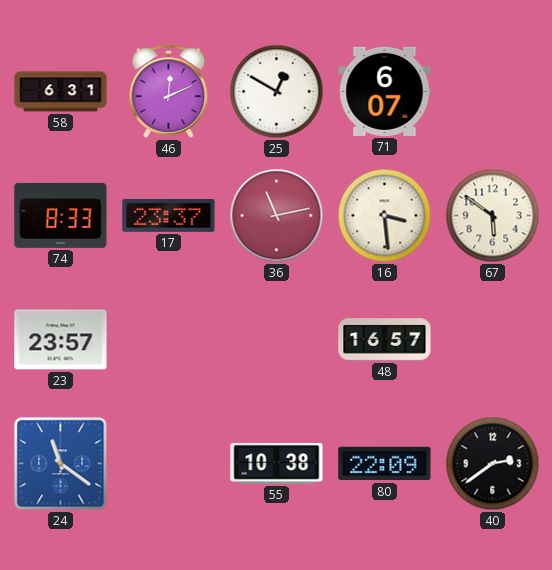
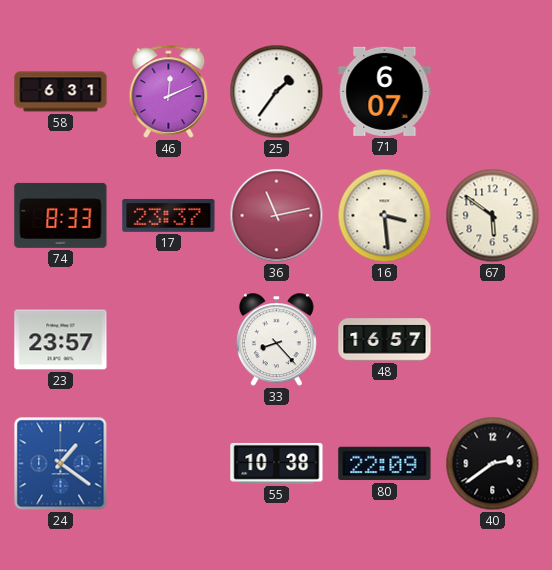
25: 12:50 -> 1:36 (277, 92)
33: none -> 8:23 (276, 340)
24: 11:21 -> 1:21 (61, 464)
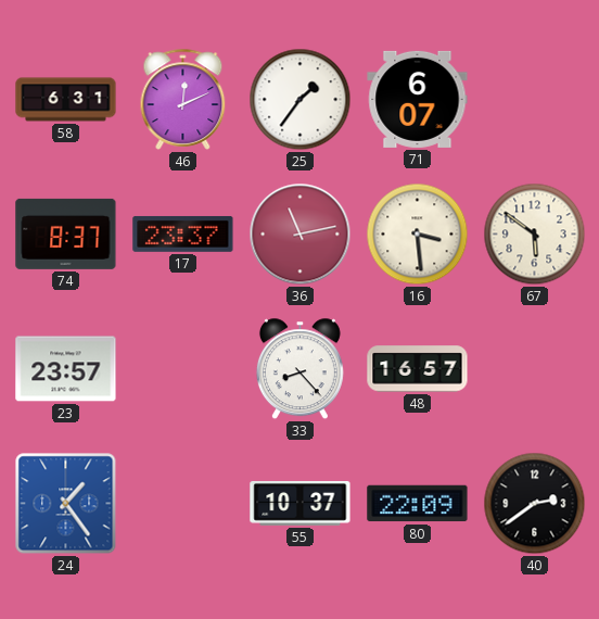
74: 8:33 -> 8:37 (66, 233)
24: 1:21 -> 1:24 (66, 504)
55: 10:38 -> 10:37 (301, 503)
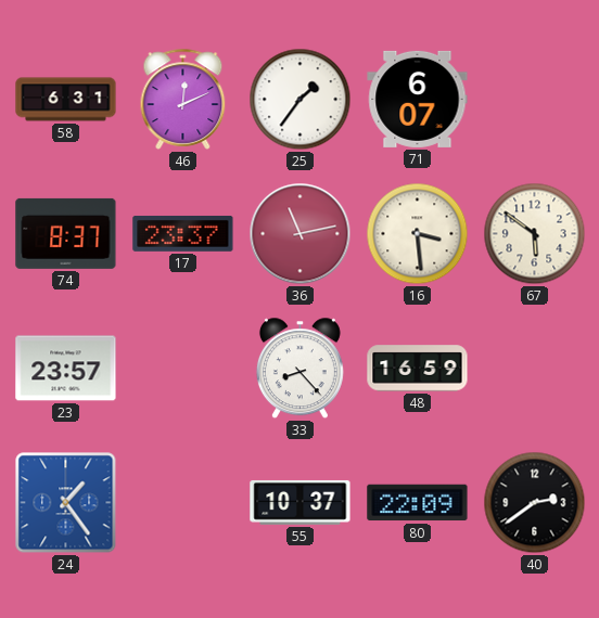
48: 16:57 -> 16:59 (418, 369)
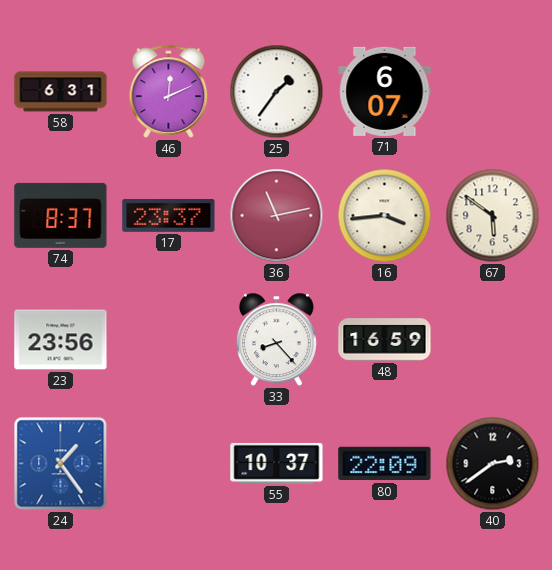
16: 3:29 -> 3:44 (385, 216)
23: 23:57 -> 23:56 (61, 340)
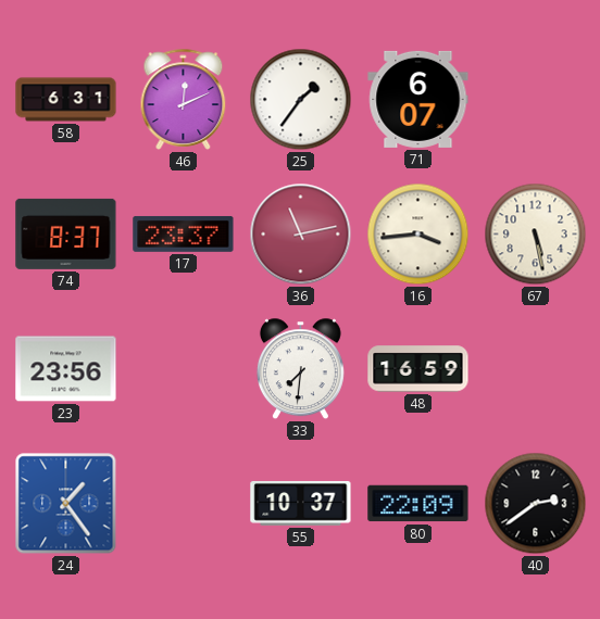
67: 5:51 -> 5:28 (536, 235)
33: 8:23 -> 7:31 (300, 369)
